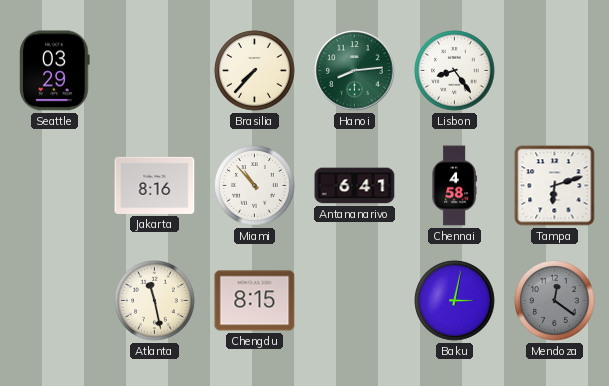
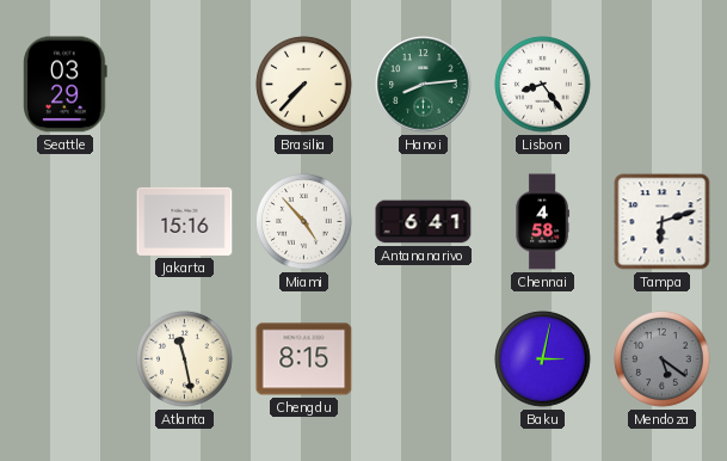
Jakarta: 8:16 -> 15:16 (185, 221)
Miami: 10:53 -> 4:53 (304, 222)
Mendoza: 12:21 -> 5:21 (663, 359)
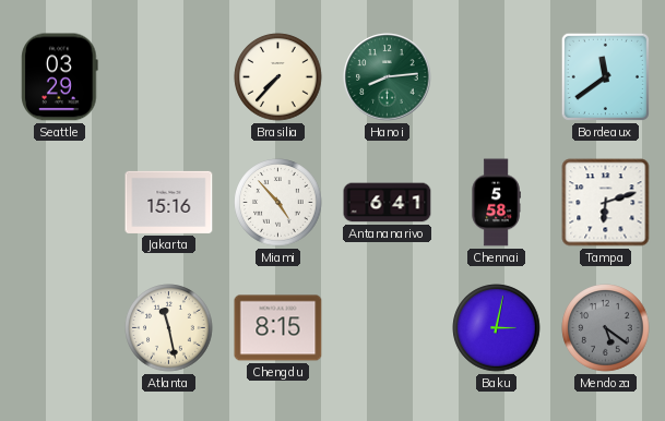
Lisbon: 8:24 -> none (543, 85)
Bordeaux: none -> 11:39 (605, 76)
Chennai: 4:58 -> 5:58 (496, 203)
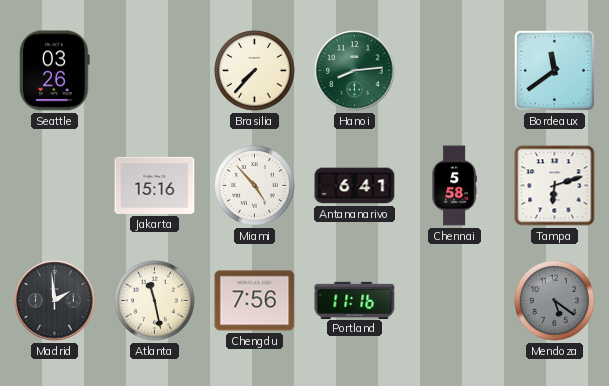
Seattle: 03:29 -> 03:26 (55, 71)
Madrid: none -> 1:59 (55, 301)
Chengdu: 8:15 -> 7:56 (255, 301)
Portland: none -> 11:16 (355, 300)
Baku: 3:02 -> none (497, 328)
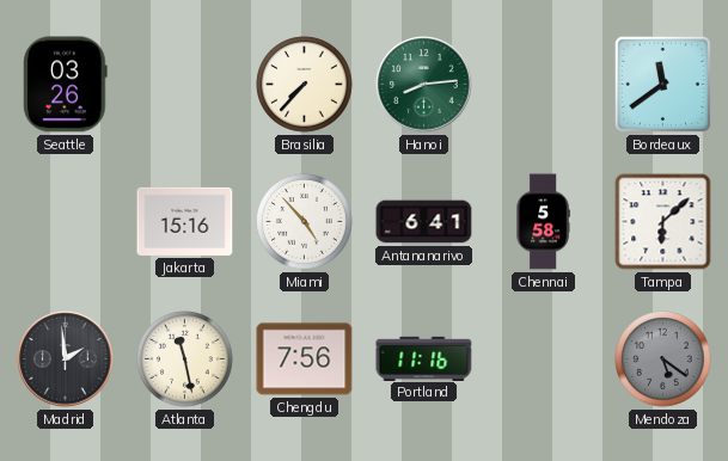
Tampa: 6:12 -> 6:08 (663, 222)
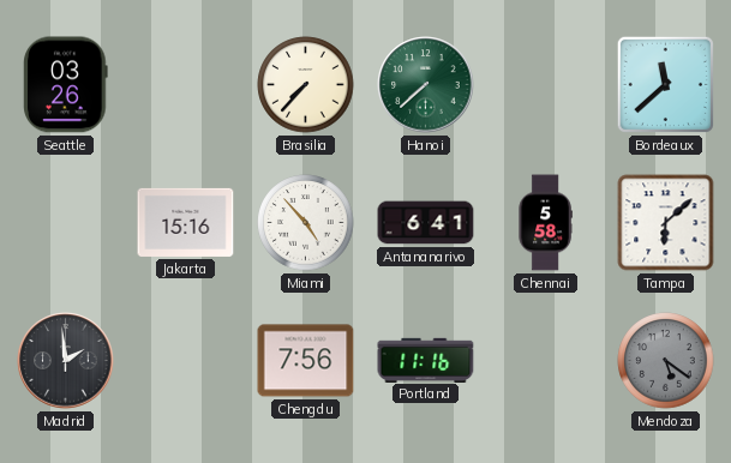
Hanoi: 8:14 -> 7:38 (426, 85)
Bordeaux: 11:39 -> 11:38 (665, 84)
Atlanta: 11:28 -> none (185, 359)
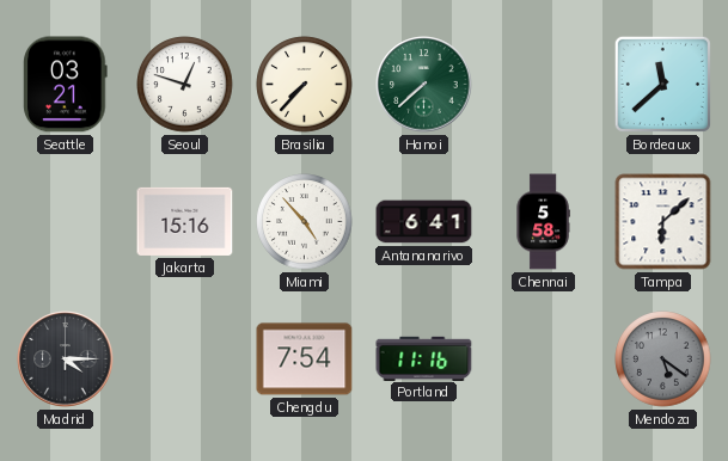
Seattle: 03:26 -> 03:21 (66, 85)
Seoul: none -> 12:48 (185, 85)
Madrid: 1:59 -> 4:15 (66, 359)
Chengdu: 7:56 -> 7:54 (305, 359)
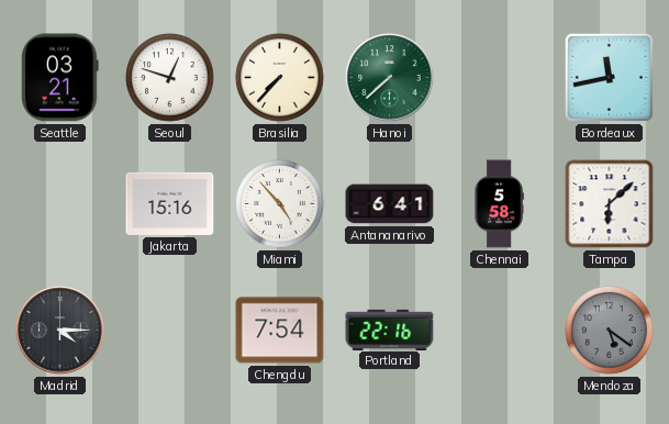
Bordeaux: 11:38 -> 11:43 (609, 77)
Portland: 11:16 -> 22:16 (390, 330)
